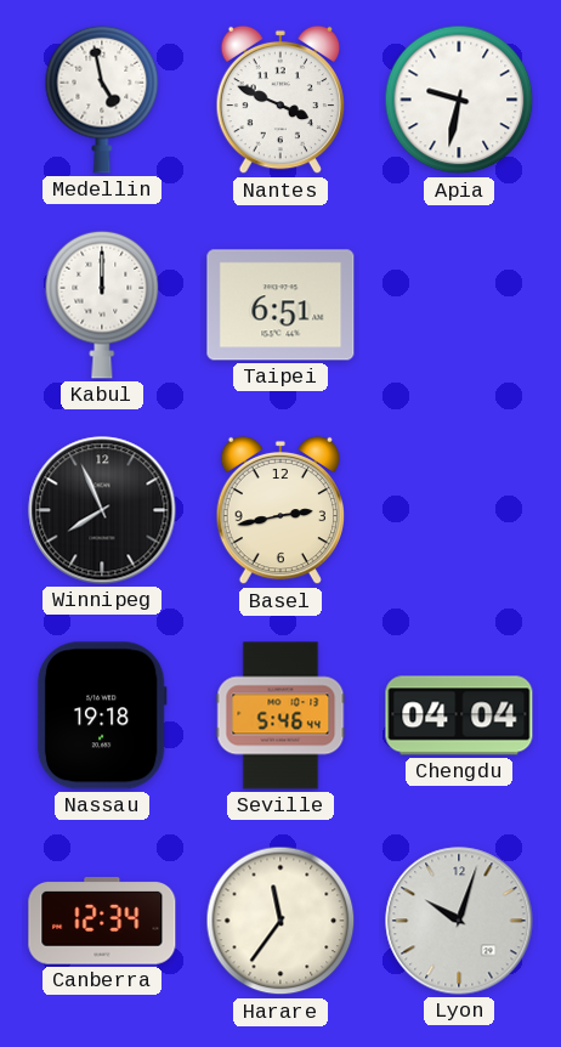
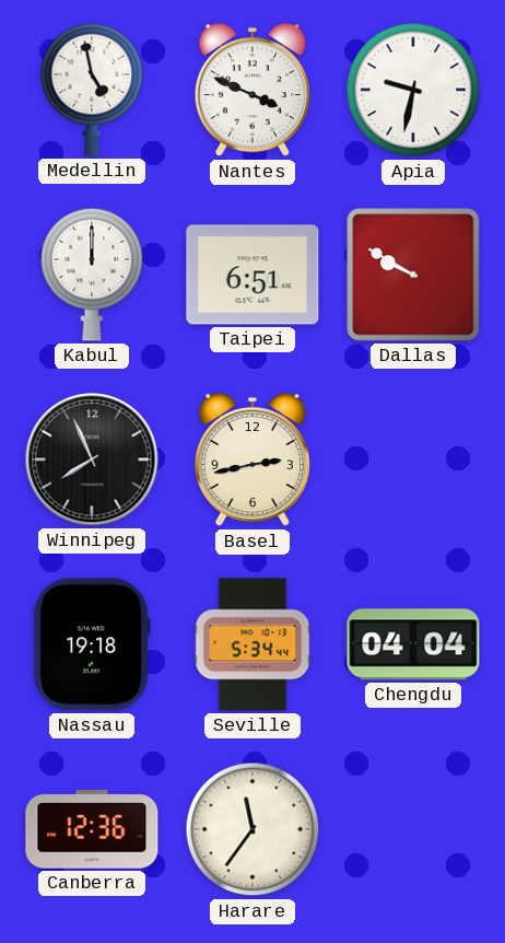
Dallas: none -> 9:50 (413, 275)
Seville: 5:46 -> 5:34 (252, 644)
Canberra: 12:34 -> 12:36 (92, 829)
Lyon: 10:03 -> none (459, 921)
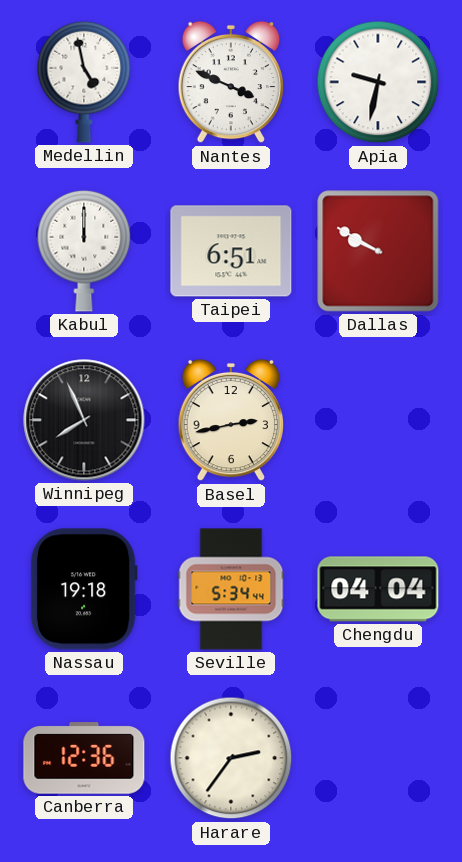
Harare: 11:36 -> 2:36 (231, 758)
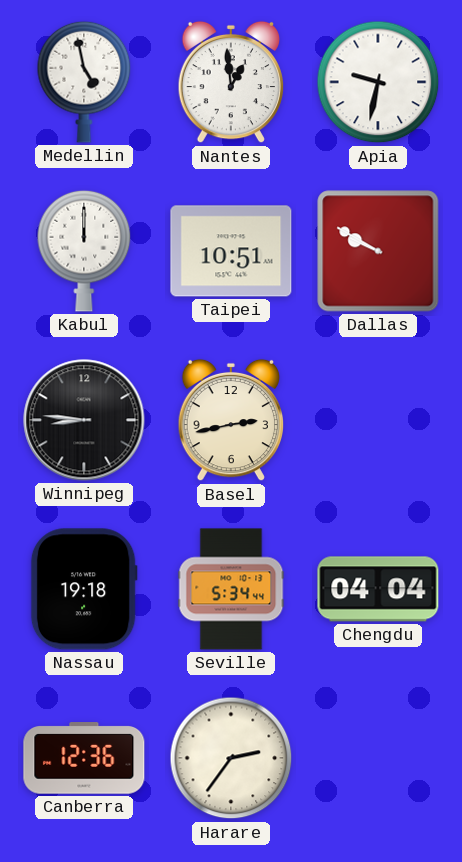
Nantes: 3:49 -> 12:59 (230, 82)
Taipei: 6:51 -> 10:51 (231, 251)
Winnipeg: 7:56 -> 8:46 (84, 420)
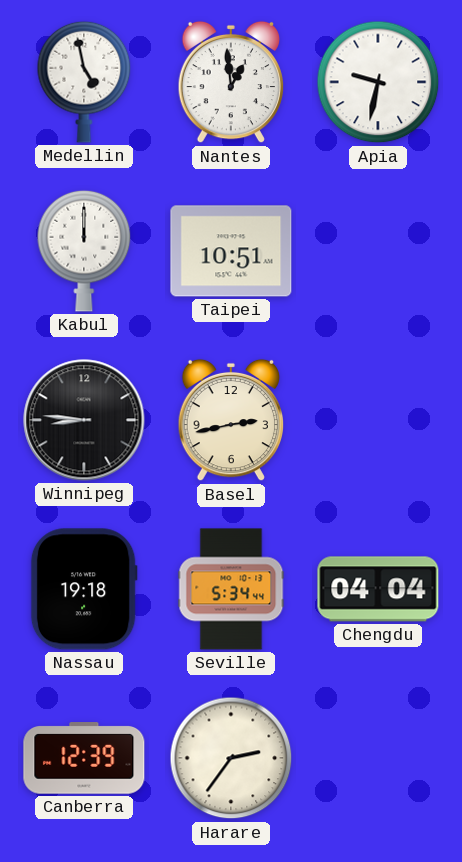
Dallas: 9:50 -> none (378, 251)
Canberra: 12:36 -> 12:39 (84, 758)
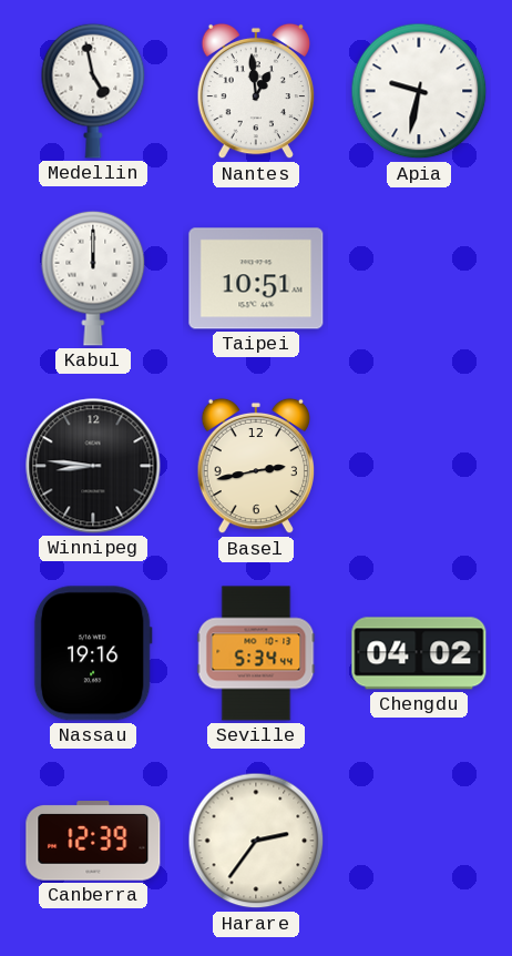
Nassau: 19:18 -> 19:16 (93, 653)
Chengdu: 04:04 -> 04:02 (419, 653)
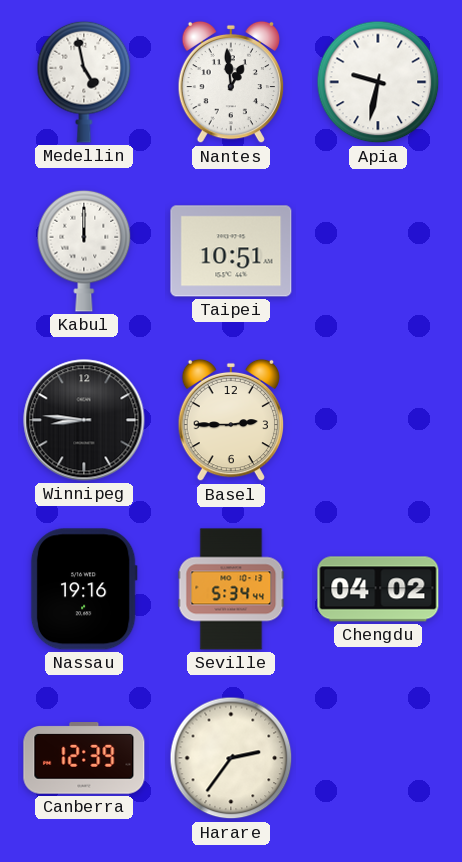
Basel: 2:43 -> 2:45 (230, 420)
